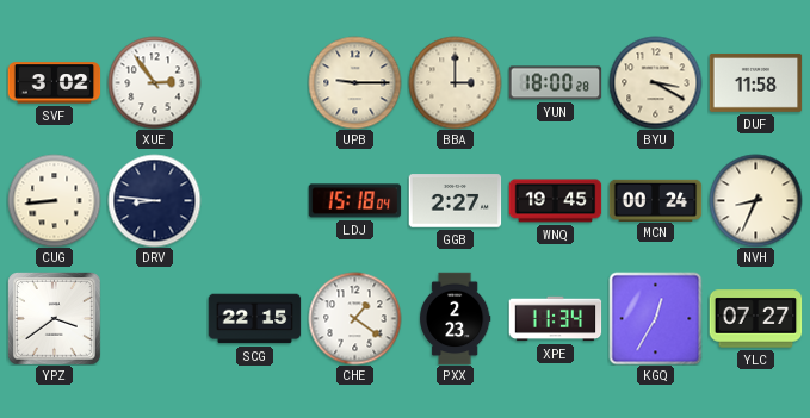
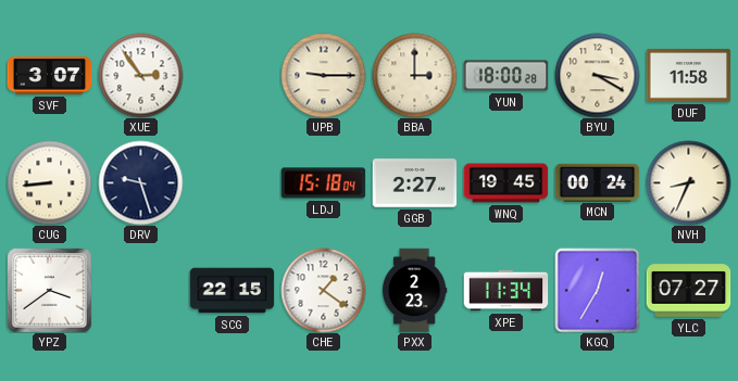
SVF: 3:02 -> 3:07 (49, 76)
DRV: 8:46 -> 9:27 (140, 182)
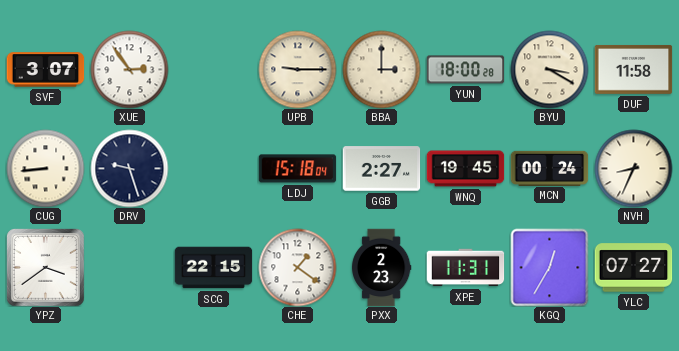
XPE: 11:34 -> 11:31 (465, 268)
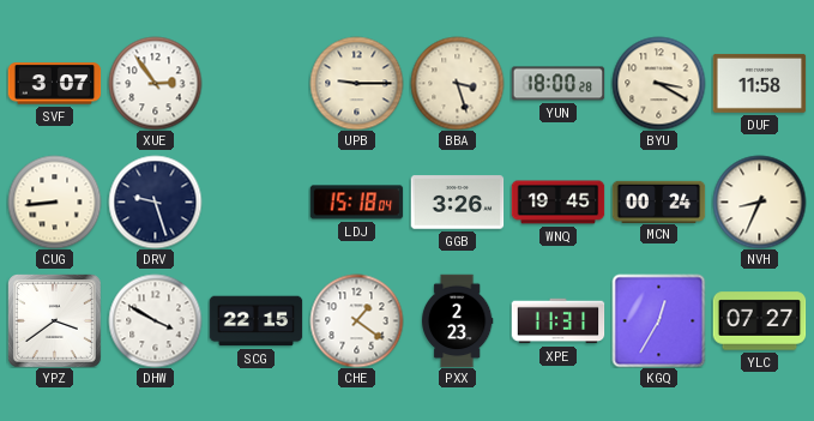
BBA: 3:00 -> 3:27 (457, 83)
GGB: 2:27 -> 3:26 (457, 203)
DHW: none -> 3:50 (155, 320)
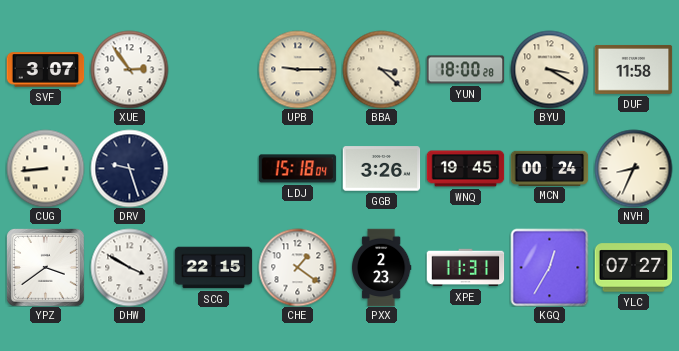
BBA: 3:27 -> 3:22 (381, 69)
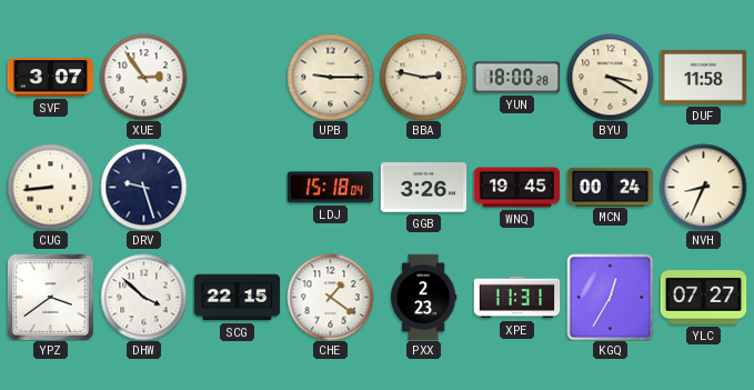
BBA: 3:22 -> 2:47 (423, 77)
DHW: 3:50 -> 3:52 (143, 297)
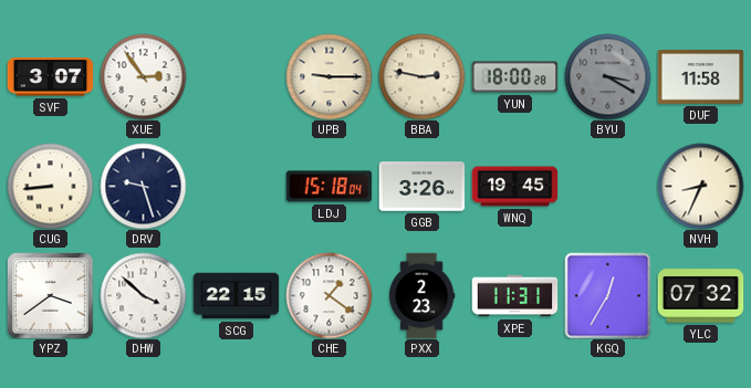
BYU dial: cream -> grey (607, 76)
MCN: 00:24 -> none (610, 187)
YLC: 07:27 -> 07:32 (700, 296)
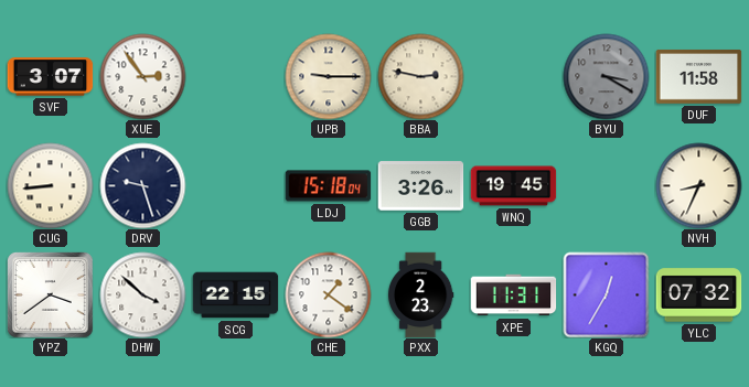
YUN: 18:00 -> none (514, 77)
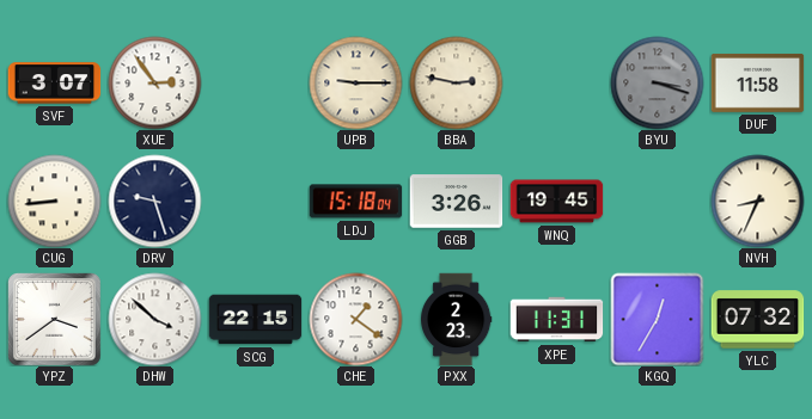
BYU: 3:20 -> 3:18 (657, 82)
